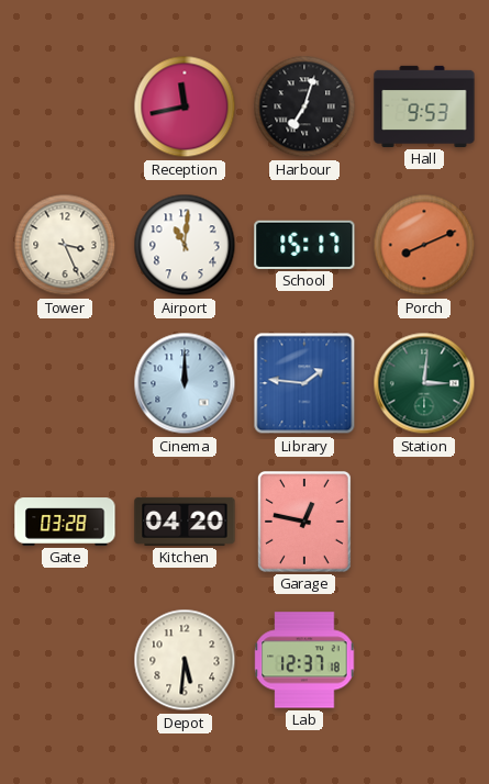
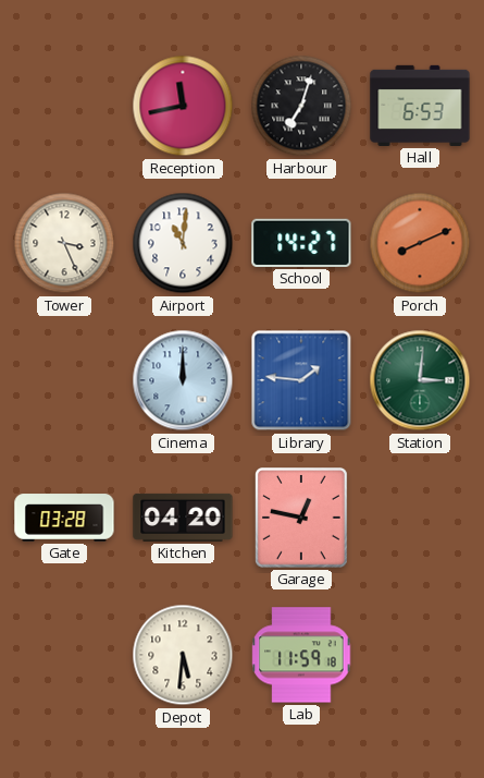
Hall: 9:53 -> 6:53 (420, 106)
School: 15:17 -> 14:27 (301, 243)
Lab: 12:37 -> 11:59 (301, 655)
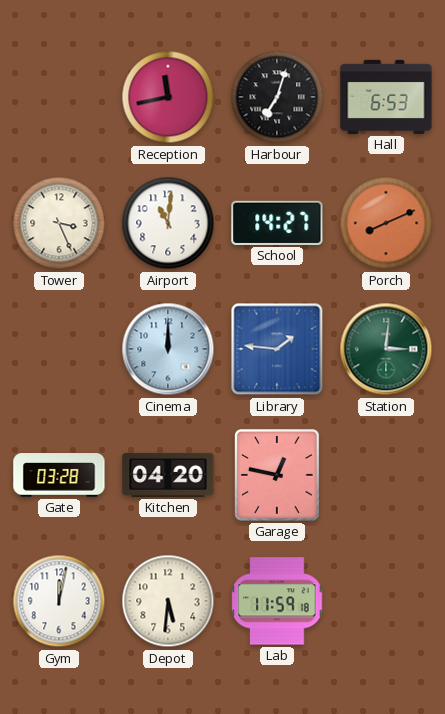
Gym: none -> 12:02 (59, 601)
